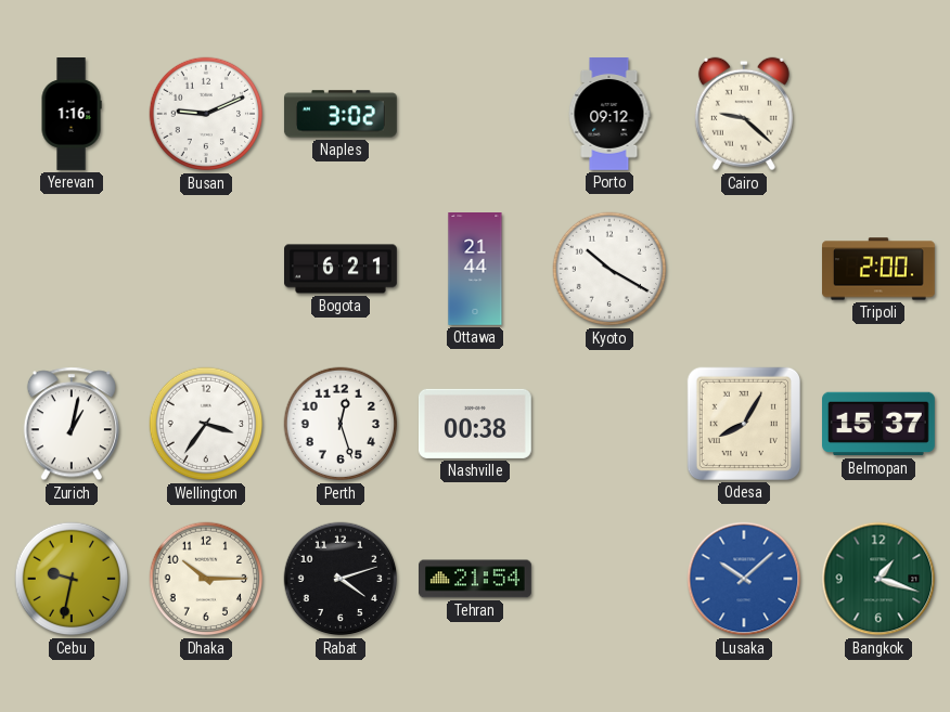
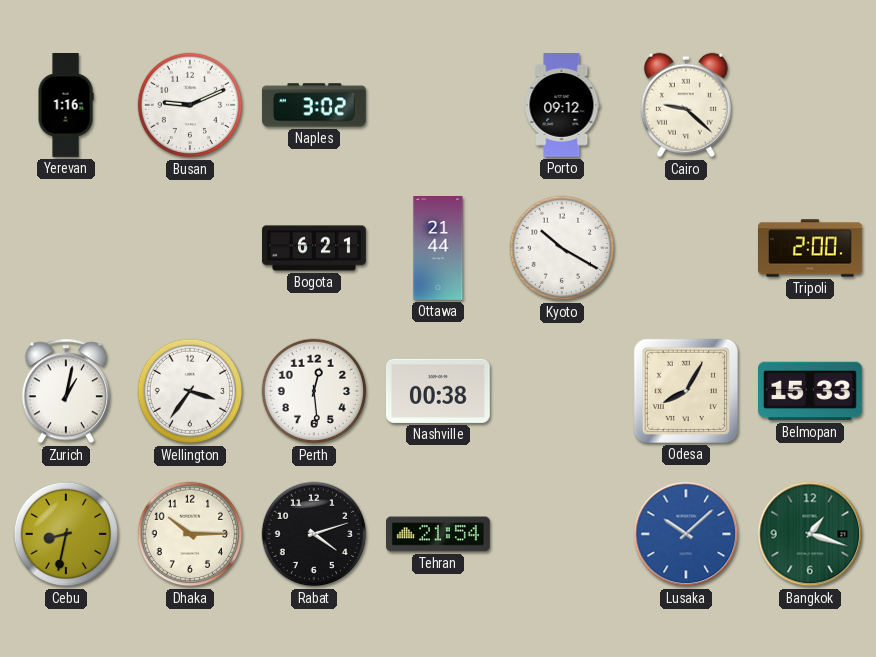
Perth: 12:27 -> 12:29 (314, 391)
Belmopan: 15:37 -> 15:33 (811, 391)
Cebu: 9:32 -> 8:32 (66, 534)
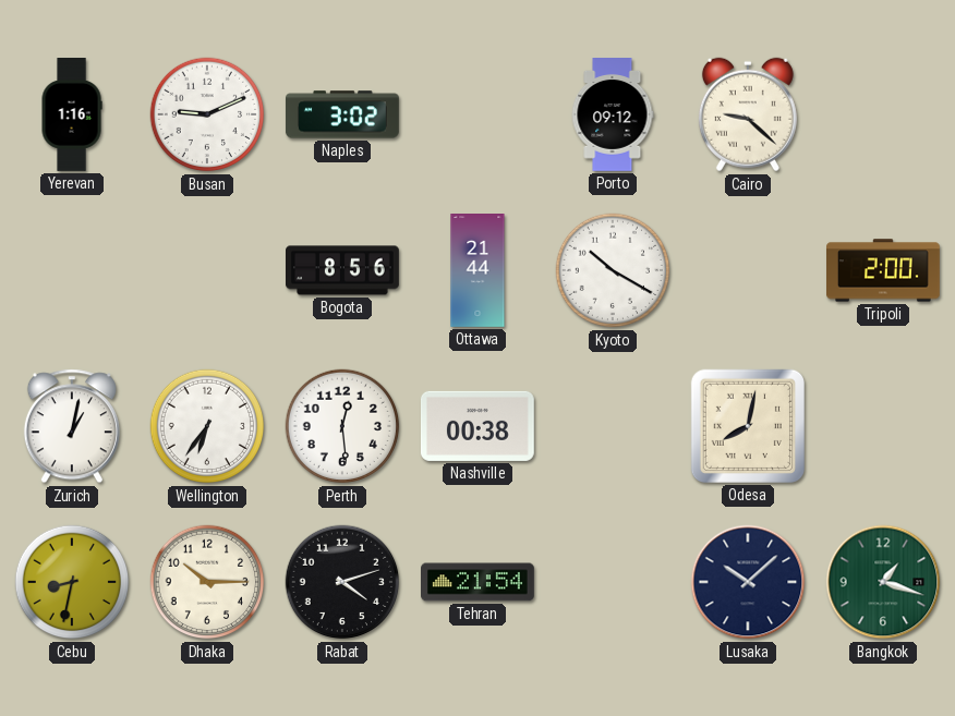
Bogota: 6:21 -> 8:56 (343, 270)
Wellington: 3:36 -> 6:36 (207, 426)
Odesa: 8:05 -> 8:02 (748, 426)
Belmopan: 15:33 -> none (811, 391)
Lusaka dial: blue -> navy (748, 582)
